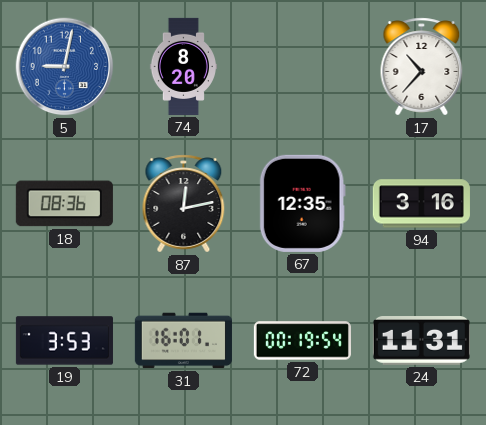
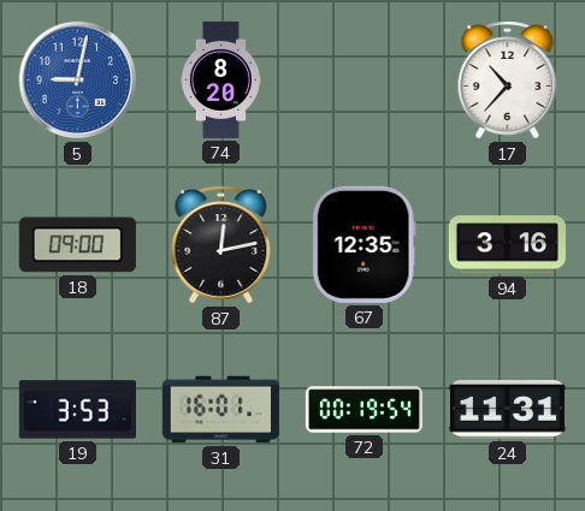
18: 08:36 -> 09:00 (77, 245)
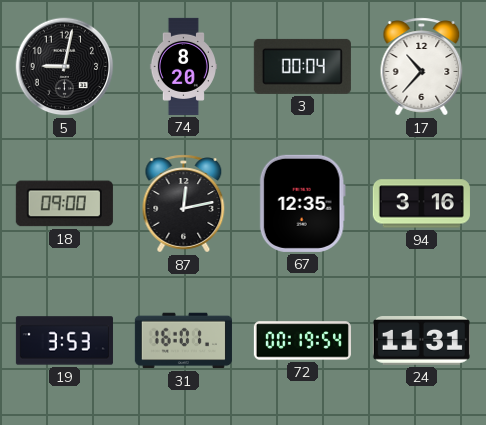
5 dial: blue -> black (65, 67)
3: none -> 00:04 (302, 66)
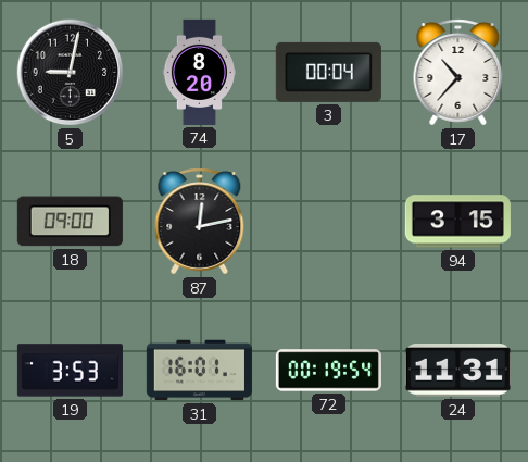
67: 12:35 -> none (302, 203)
94: 3:16 -> 3:15 (457, 222)
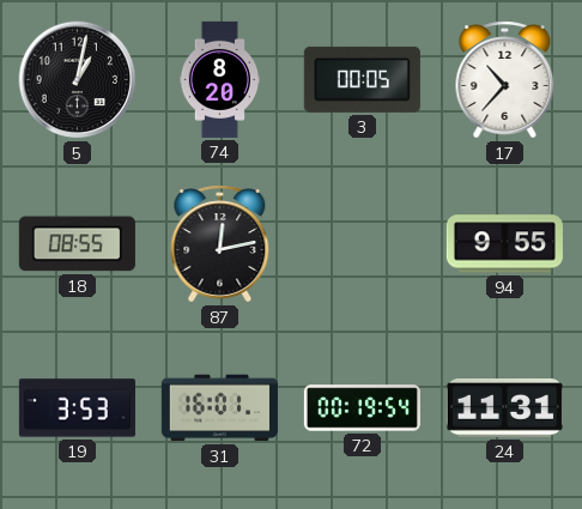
5: 9:02 -> 1:02 (78, 80)
3: 00:04 -> 00:05 (362, 79)
18: 09:00 -> 08:55 (77, 244)
94: 3:15 -> 9:55 (504, 244)
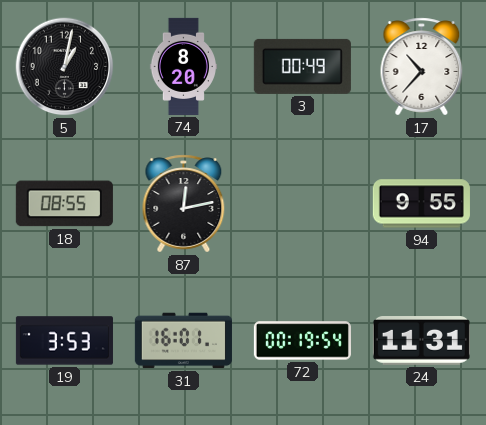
3: 00:05 -> 00:49 (302, 66)
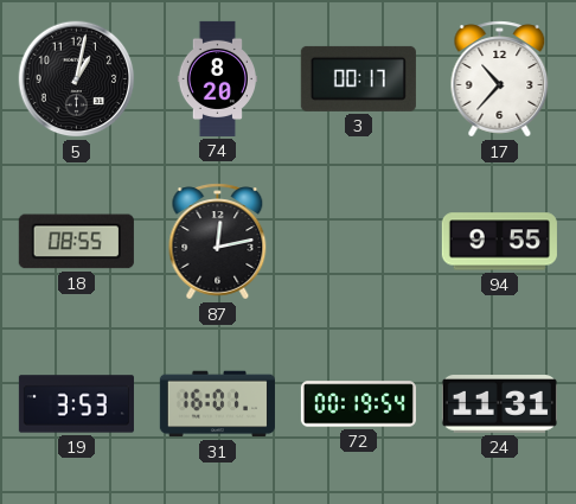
3: 00:49 -> 00:17 (358, 78)
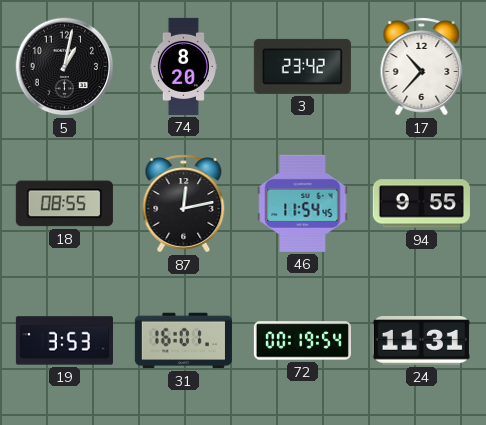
3: 00:17 -> 23:42 (302, 66)
46: none -> 11:54 (303, 203)
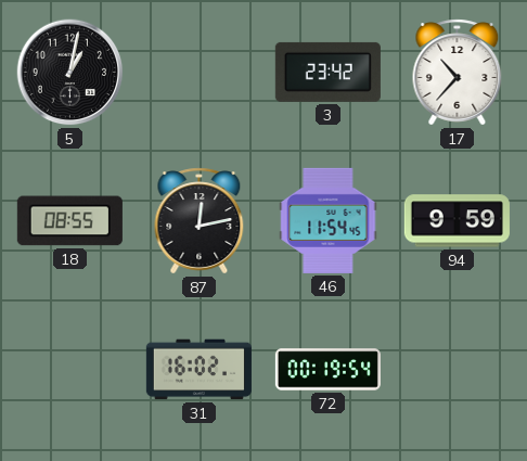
74: 8:20 -> none (183, 66)
94: 9:55 -> 9:59 (457, 221)
19: 3:53 -> none (64, 341)
31: 16:01 -> 16:02 (198, 370)
24: 11:31 -> none (421, 341)
